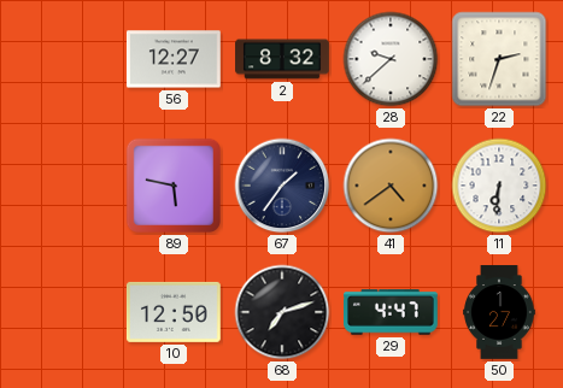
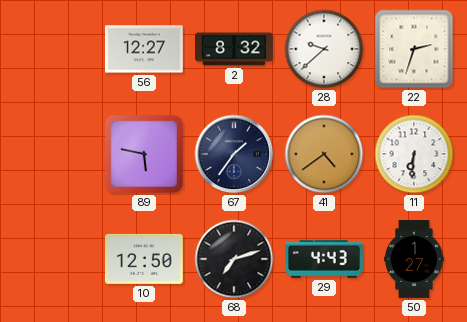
29: 4:47 -> 4:43 (325, 259)
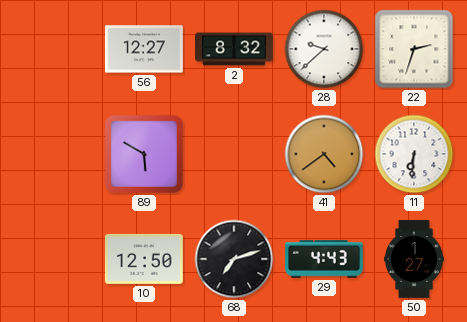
89: 5:47 -> 5:50 (144, 154)
67: 1:36 -> none (234, 154)
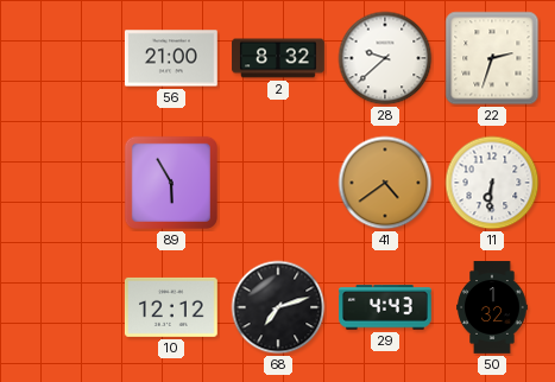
56: 12:27 -> 21:00 (172, 58)
89: 5:50 -> 5:55 (171, 183)
10: 12:50 -> 12:12 (171, 307)
50: 1:27 -> 1:32 (492, 307)
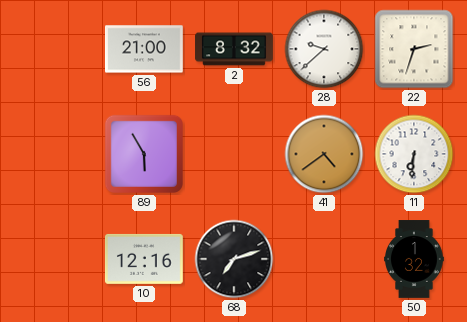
10: 12:12 -> 12:16 (144, 259)
29: 4:43 -> none (386, 307)
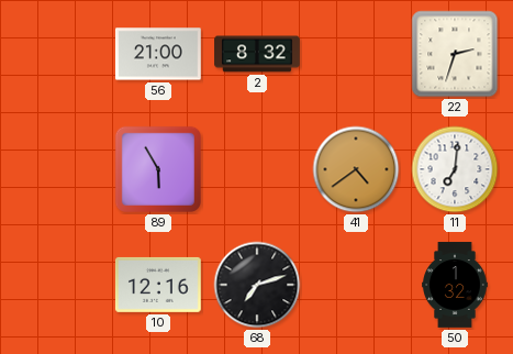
28: 9:38 -> none (324, 49)
11: 6:31 -> 7:01 (455, 169)
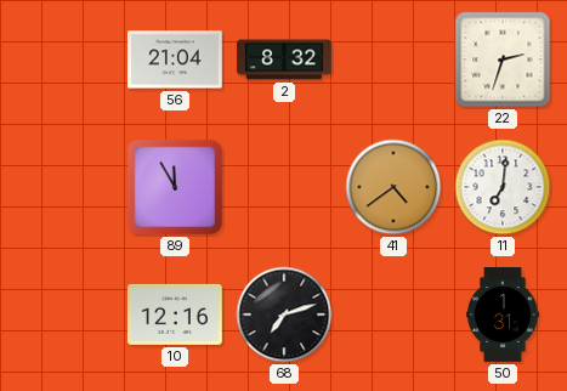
56: 21:00 -> 21:04 (176, 59)
89: 5:55 -> 11:55 (175, 187)
50: 1:32 -> 1:31 (503, 314)
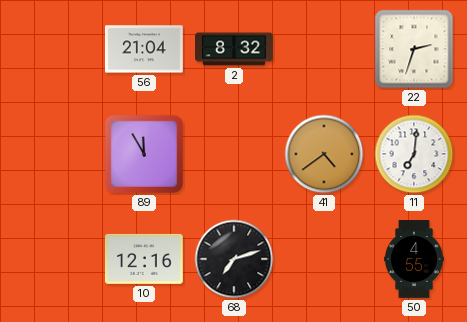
50: 1:31 -> 4:55 (414, 259)
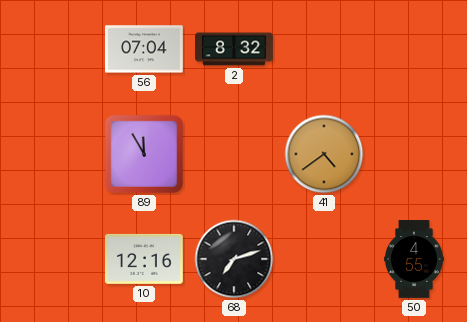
56: 21:04 -> 07:04 (145, 49)
22: 2:33 -> none (414, 49)
11: 7:01 -> none (414, 154)
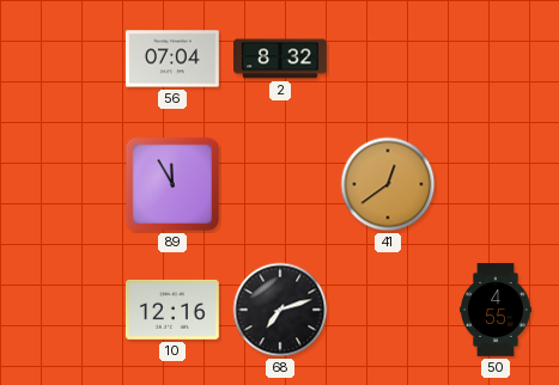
41: 4:39 -> 12:39 (388, 184)
